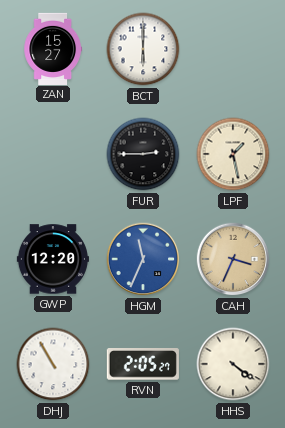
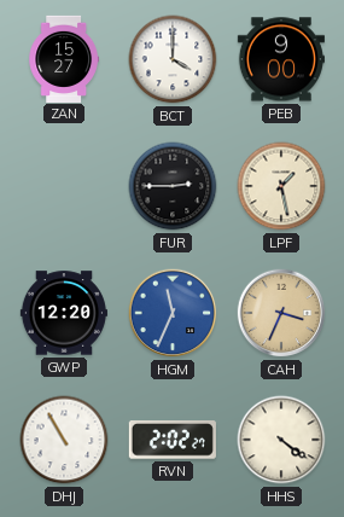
BCT: 6:00 -> 4:00 (173, 59)
PEB: none -> 9:00 (281, 59)
RVN: 2:05 -> 2:02 (173, 440)
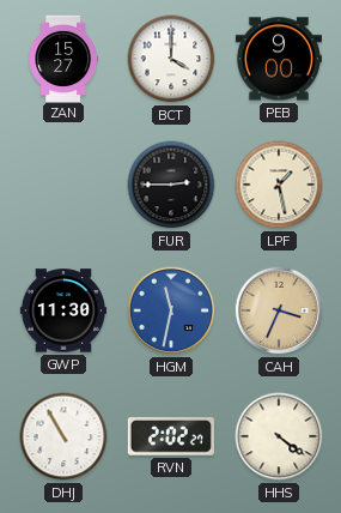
GWP: 12:20 -> 11:30 (63, 310)
HGM: 11:34 -> 11:32 (171, 310)
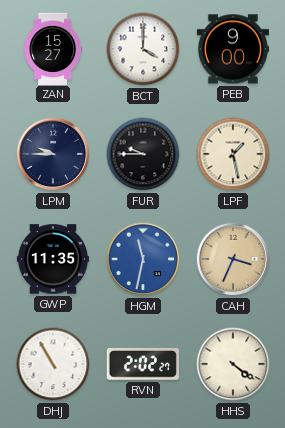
LPM: none -> 9:45 (53, 154)
FUR: 2:45 -> 9:45 (143, 154)
GWP: 11:30 -> 11:35 (53, 259)
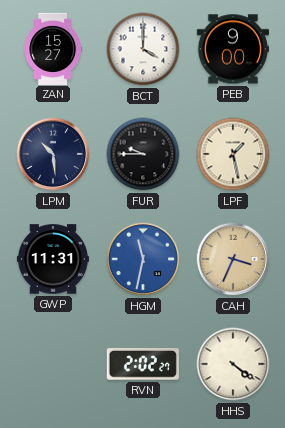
LPM: 9:45 -> 10:29 (53, 154)
GWP: 11:35 -> 11:31 (53, 259)
DHJ: 10:55 -> none (53, 364)
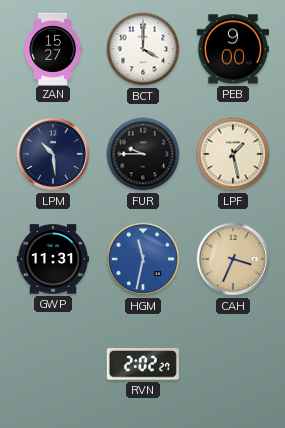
HHS: 4:21 -> none (233, 364)
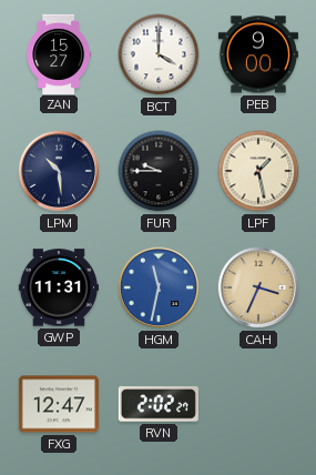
FXG: none -> 12:47 (59, 404)
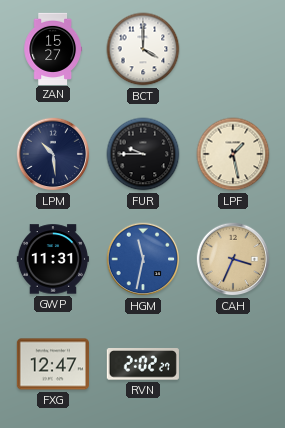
PEB: 9:00 -> none (258, 54)
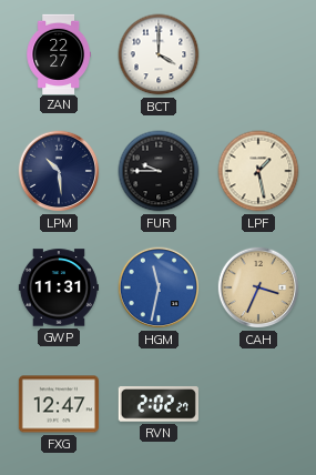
ZAN: 15:27 -> 22:27 (58, 53)
